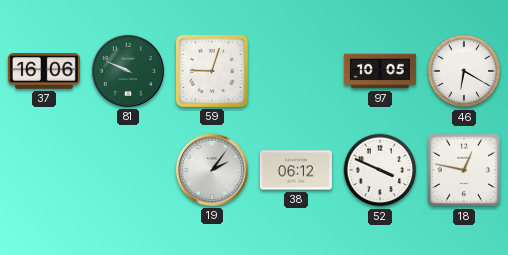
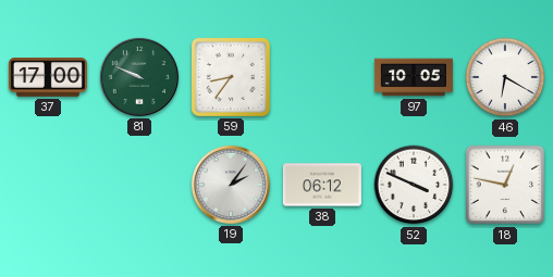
37: 16:06 -> 17:00 (48, 77)
59: 9:03 -> 8:36 (231, 77)
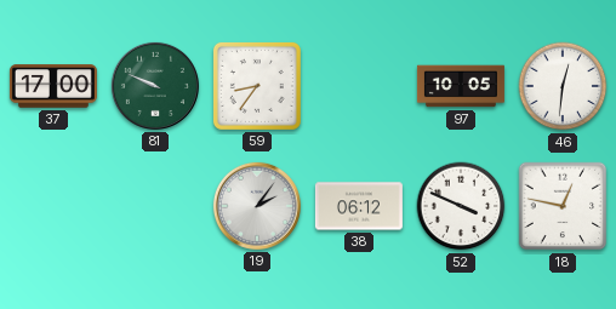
46: 6:20 -> 12:31 (563, 86)
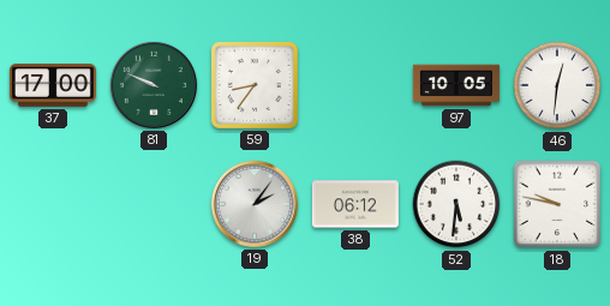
52: 3:49 -> 5:31 (456, 204)
18: 12:47 -> 9:47 (557, 204)
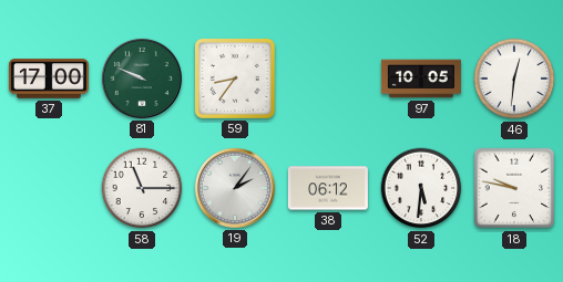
58: none -> 11:15 (142, 188)
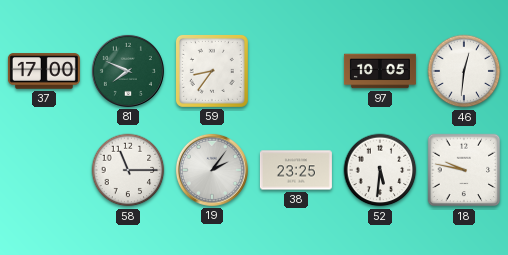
81: 9:49 -> 7:49 (128, 71)
38: 06:12 -> 23:25 (296, 170)
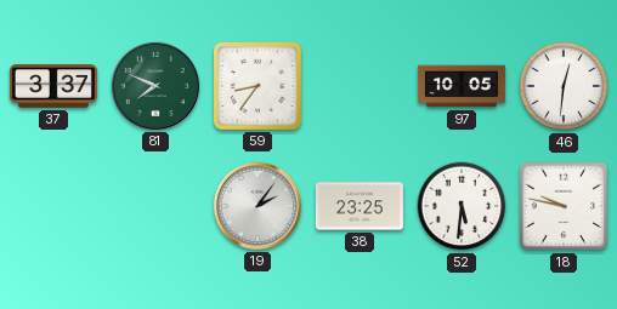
37: 17:00 -> 3:37 (53, 86)
58: 11:15 -> none (128, 170)
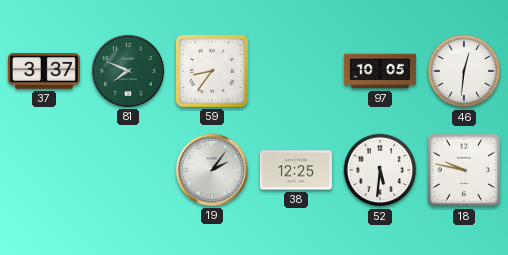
38: 23:25 -> 12:25 (296, 170)
